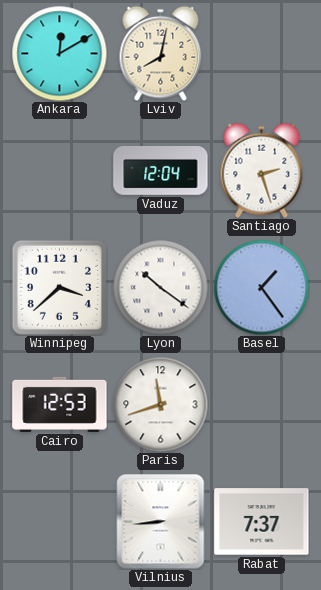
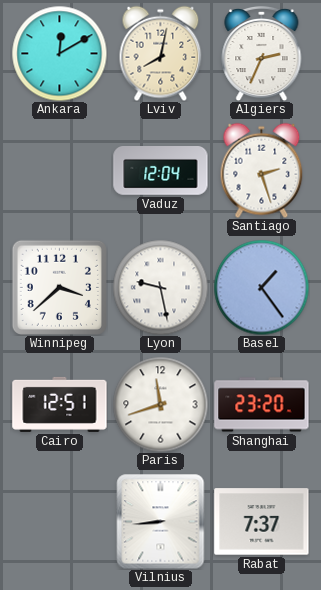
Algiers: none -> 2:34 (262, 53)
Lyon: 10:21 -> 9:28 (160, 287)
Cairo: 12:53 -> 12:51 (60, 404)
Shanghai: none -> 23:20 (262, 405)
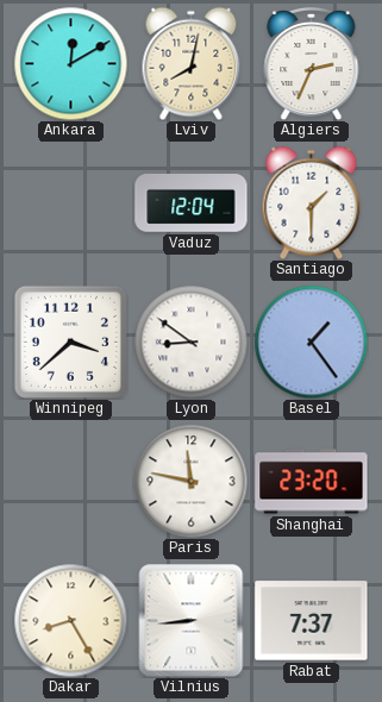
Santiago: 2:27 -> 1:30 (312, 202)
Lyon: 9:28 -> 8:51 (190, 341)
Cairo: 12:51 -> none (60, 404)
Paris: 11:42 -> 11:47 (190, 481)
Dakar: none -> 8:25 (70, 620)
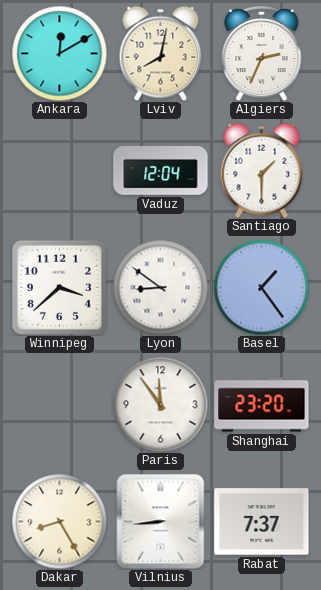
Paris: 11:47 -> 11:54 (160, 404)
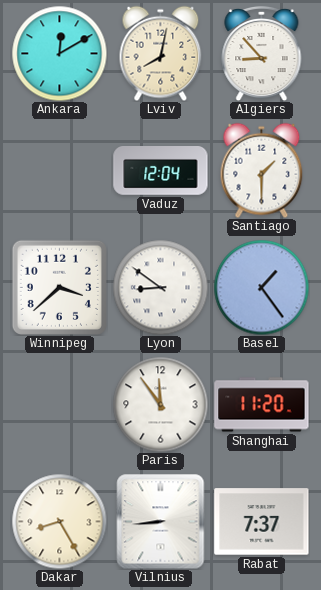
Algiers: 2:34 -> 8:53 (262, 53)
Shanghai: 23:20 -> 11:20 (262, 405)
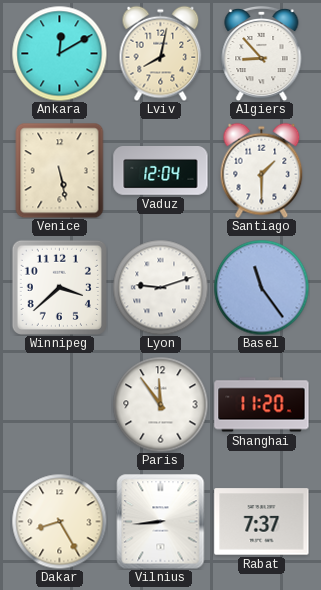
Venice: none -> 5:28 (60, 170)
Lyon: 8:51 -> 9:12 (160, 287)
Basel: 1:24 -> 11:24 (261, 287)
